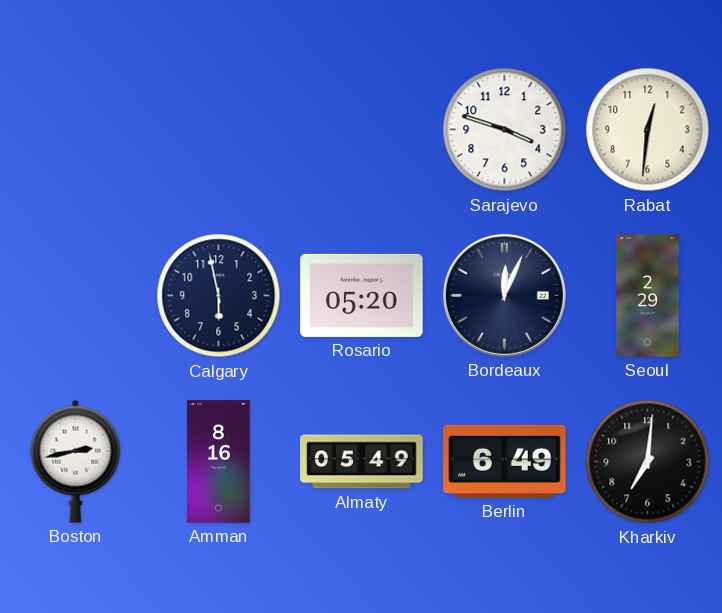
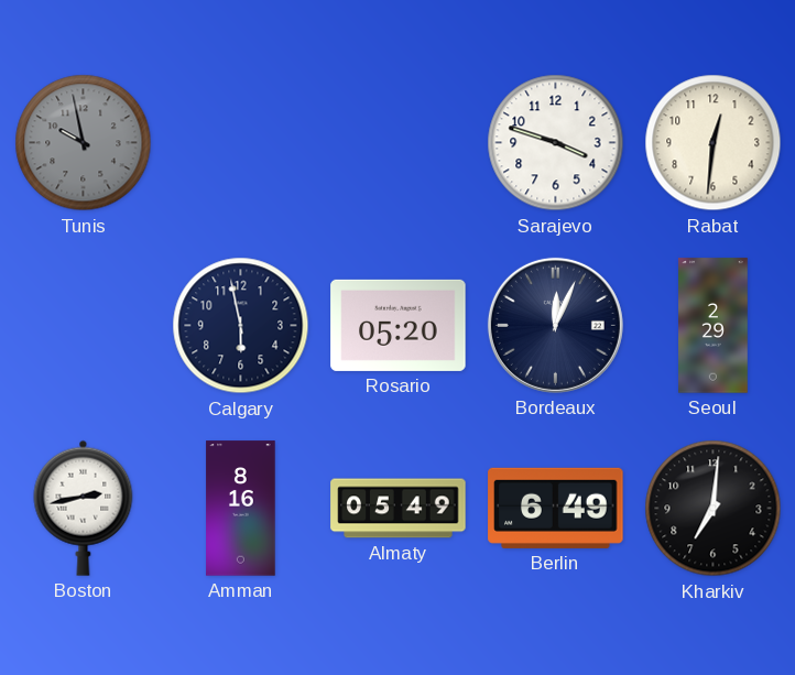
Tunis: none -> 9:58 (84, 143)
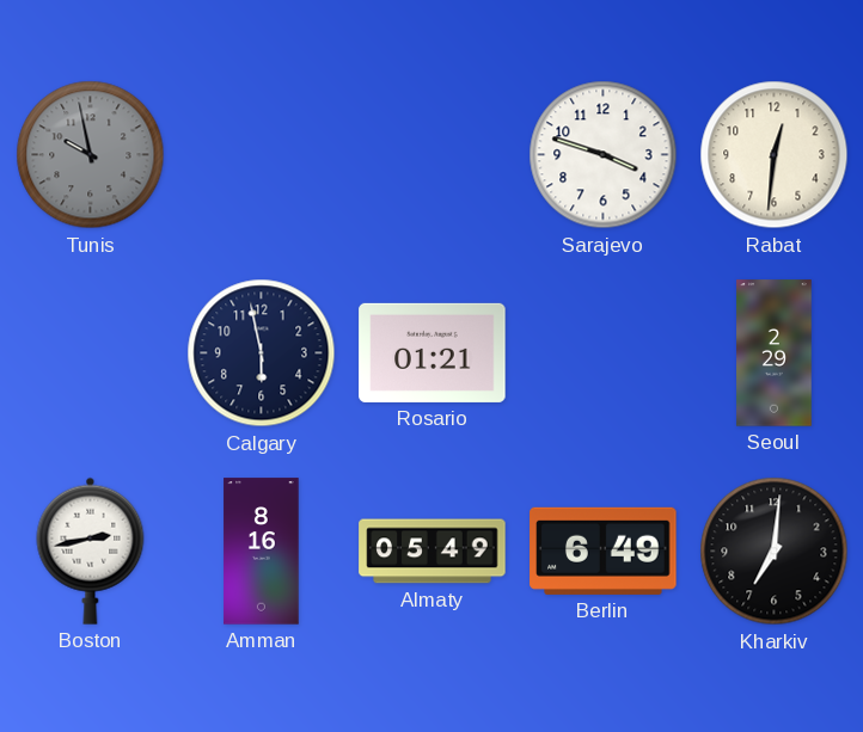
Rosario: 05:20 -> 01:21 (433, 352)
Bordeaux: 12:04 -> none (555, 325)
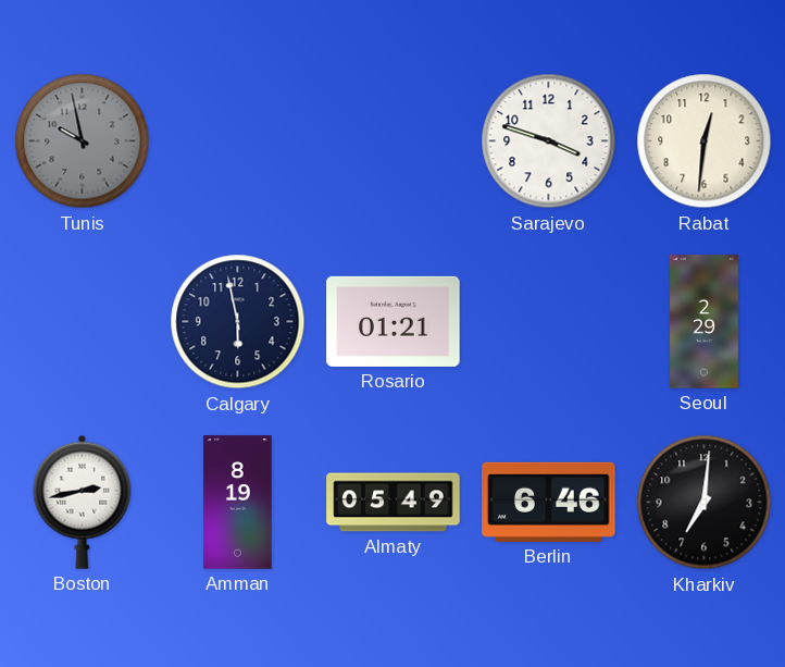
Amman: 8:16 -> 8:19 (238, 503)
Berlin: 6:49 -> 6:46 (549, 502)
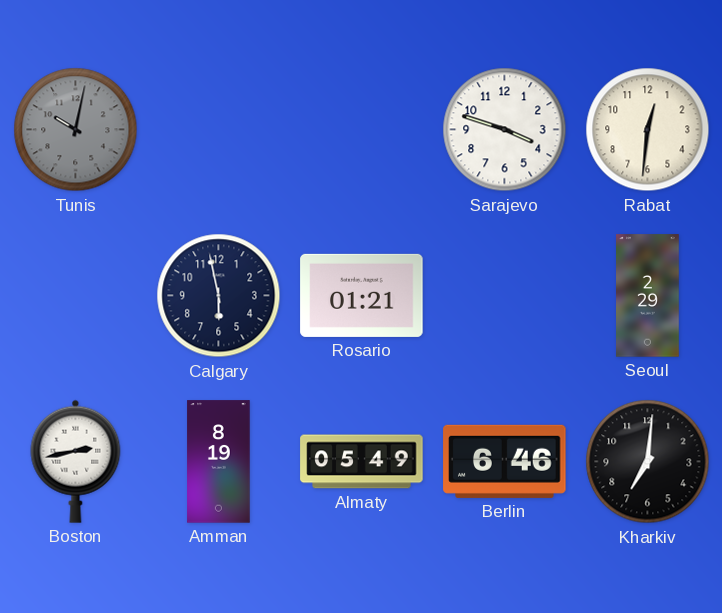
Tunis: 9:58 -> 10:02 (76, 130)
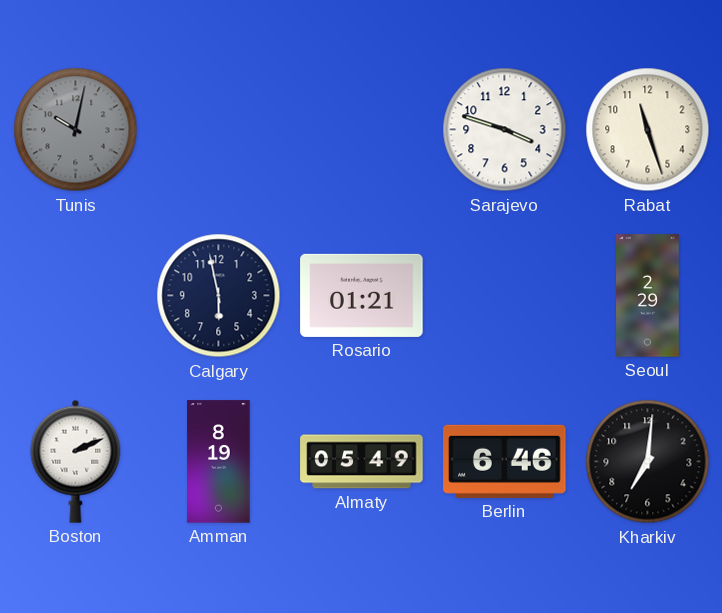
Rabat: 12:31 -> 11:27 (648, 130)
Boston: 2:43 -> 2:11 (76, 461)
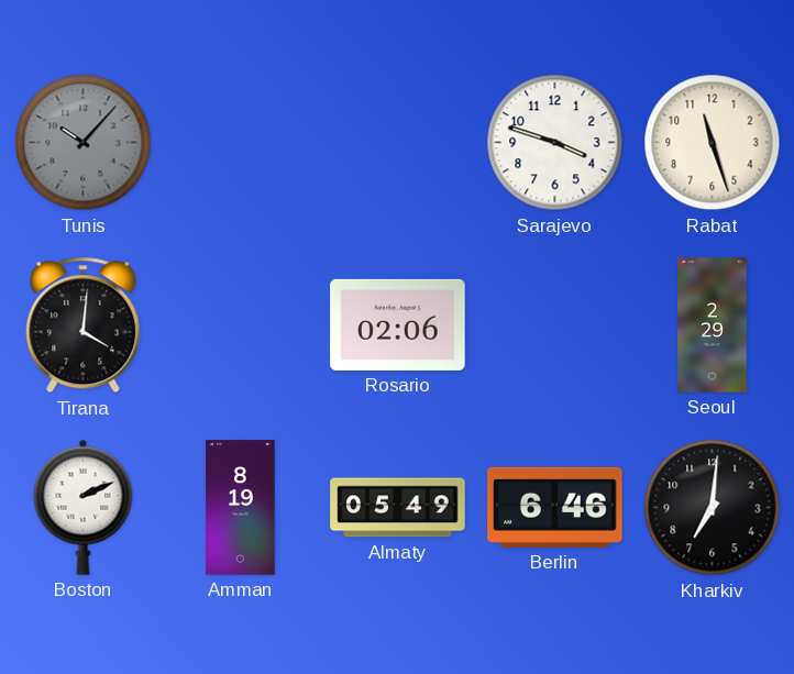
Tunis: 10:02 -> 10:07 (84, 143)
Tirana: none -> 4:01 (84, 325)
Calgary: 5:58 -> none (219, 296)
Rosario: 01:21 -> 02:06 (398, 324)
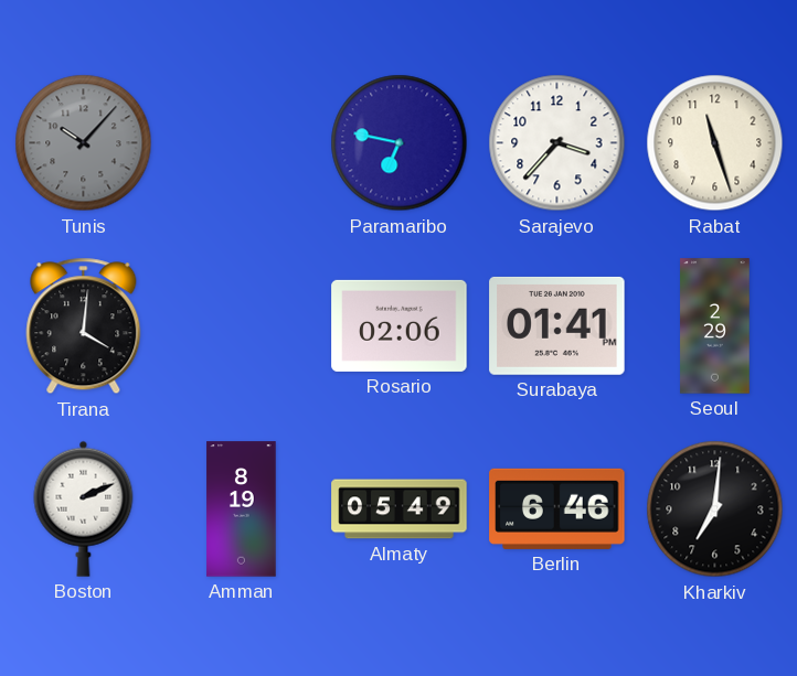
Paramaribo: none -> 6:47 (400, 143)
Sarajevo: 3:48 -> 3:37 (557, 143)
Surabaya: none -> 01:41 (557, 325)
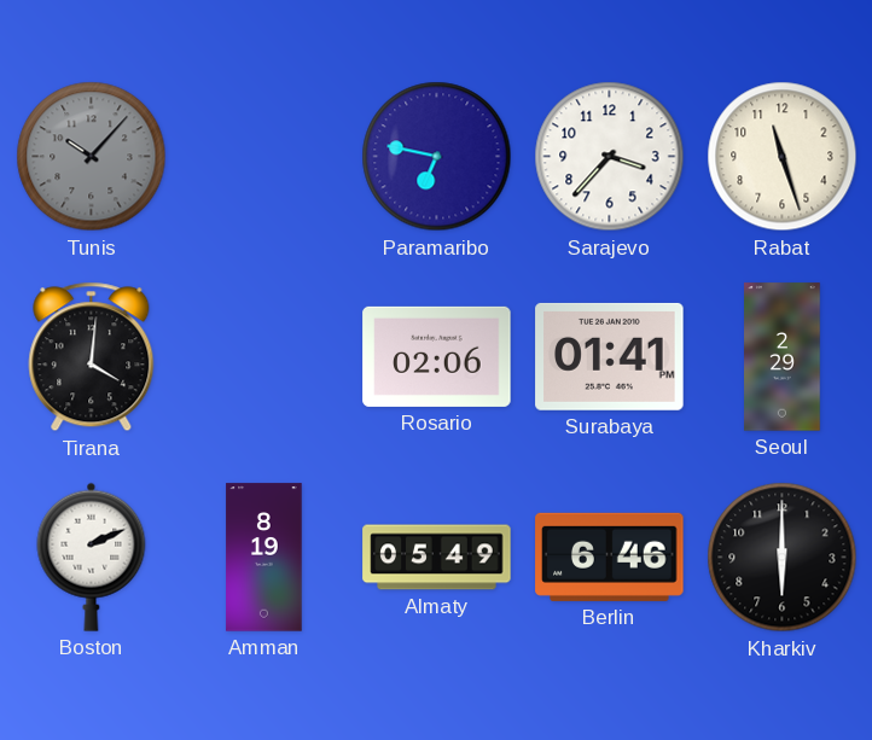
Kharkiv: 7:01 -> 6:00 (783, 558)
